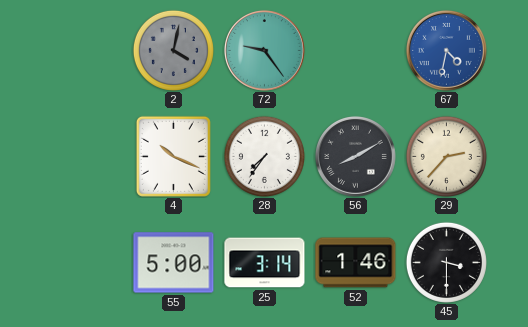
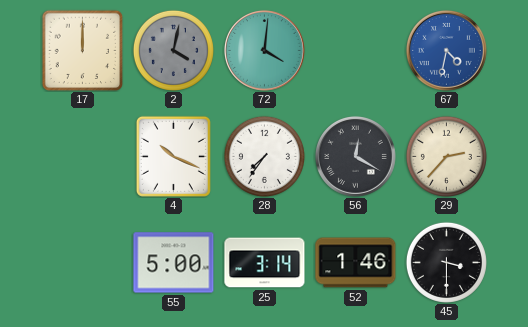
17: none -> 12:00 (82, 50)
72: 9:24 -> 4:01 (264, 50)
56: 8:10 -> 12:20 (355, 156)
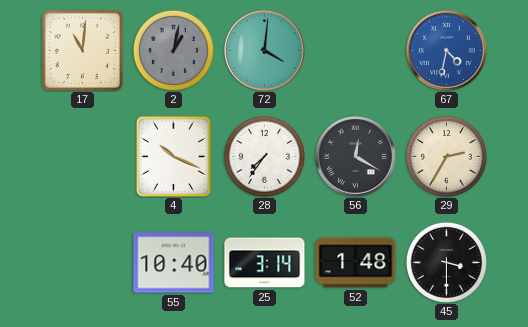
17: 12:00 -> 11:01 (82, 50)
2: 4:02 -> 1:02 (173, 50)
29: 2:37 -> 2:35 (446, 156)
55: 5:00 -> 10:40 (174, 263)
52: 1:46 -> 1:48 (356, 263)
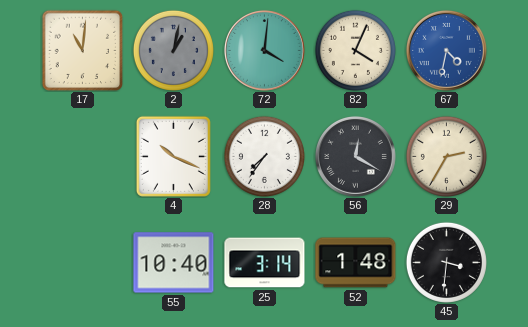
82: none -> 4:04 (355, 50)
45: 3:30 -> 3:31 (446, 262)
